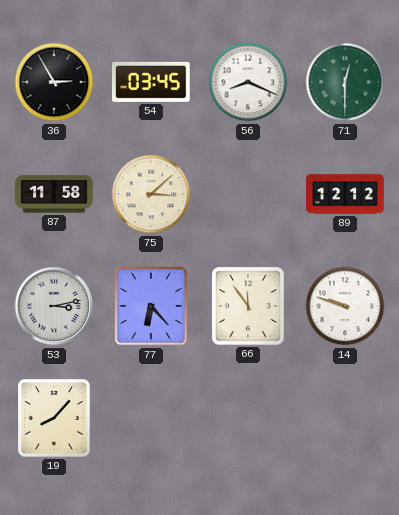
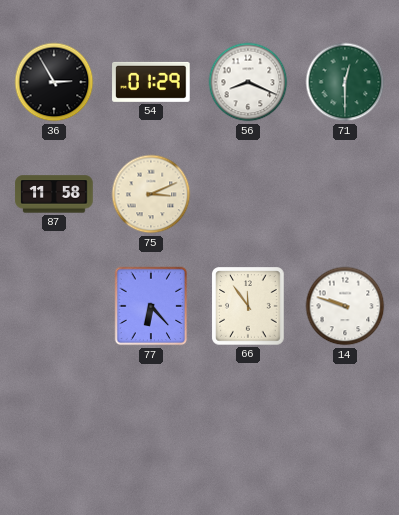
54: 03:45 -> 01:29 (151, 82)
75: 3:08 -> 3:11 (151, 194)
89: 12:12 -> none (345, 194)
53: 3:13 -> none (54, 306)
19: 8:07 -> none (54, 418)
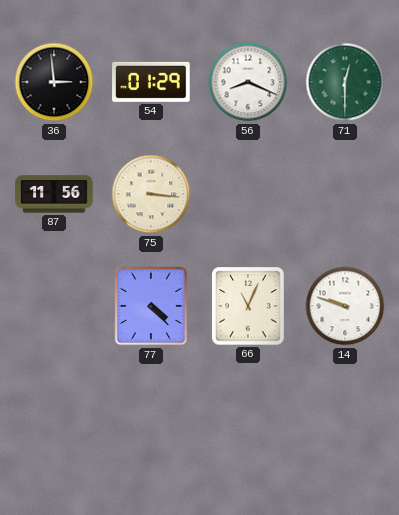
36: 2:55 -> 2:59 (54, 82)
87: 11:58 -> 11:56 (54, 194)
75: 3:11 -> 3:16 (151, 194)
77: 6:23 -> 4:23 (151, 306)
66: 11:54 -> 11:04 (248, 306)
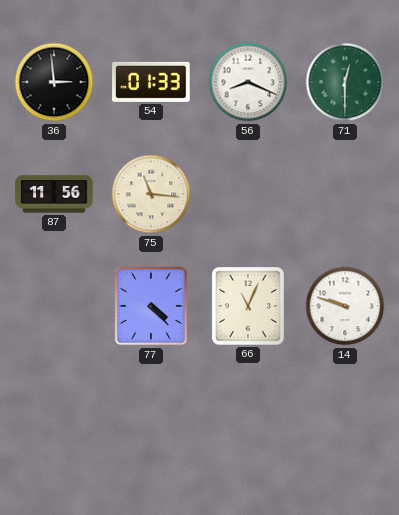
54: 01:29 -> 01:33 (151, 82)
75: 3:16 -> 11:16 (151, 194)
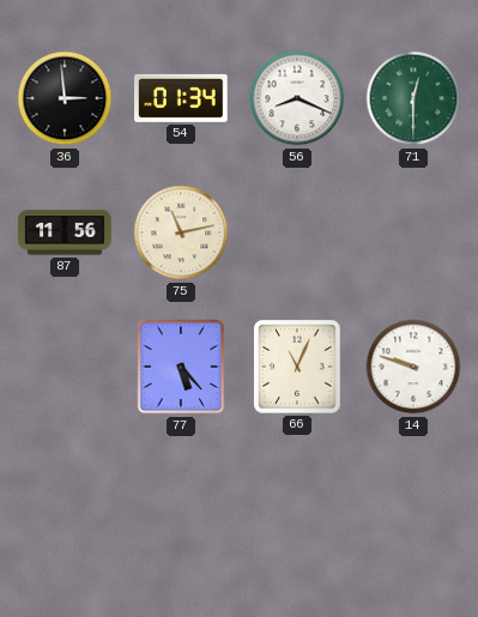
54: 01:33 -> 01:34 (181, 98)
75: 11:16 -> 11:13 (181, 232)
77: 4:23 -> 5:23 (181, 367)
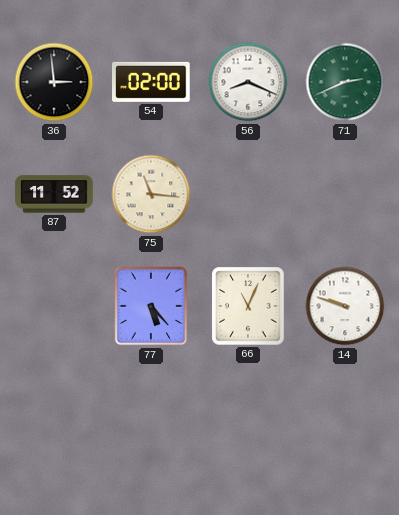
54: 01:34 -> 02:00 (151, 82)
71: 12:30 -> 2:41 (345, 82)
87: 11:56 -> 11:52 (54, 194)
75: 11:13 -> 11:16 (151, 194)
